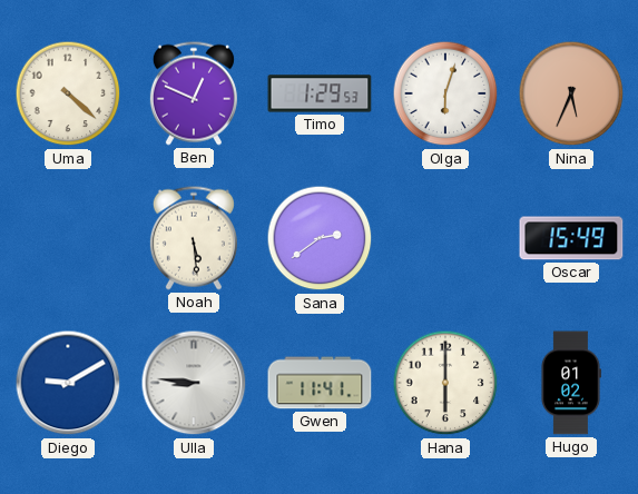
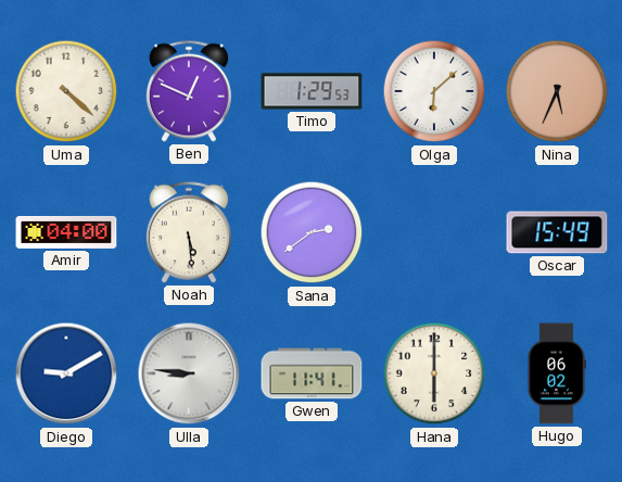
Olga: 6:03 -> 6:08 (434, 91)
Amir: none -> 04:00 (66, 232)
Hugo: 01:02 -> 06:02 (556, 373)
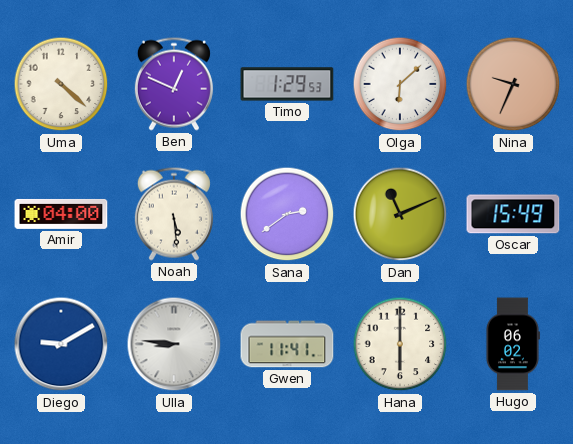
Nina: 5:34 -> 9:34 (513, 84)
Dan: none -> 11:11 (400, 214)
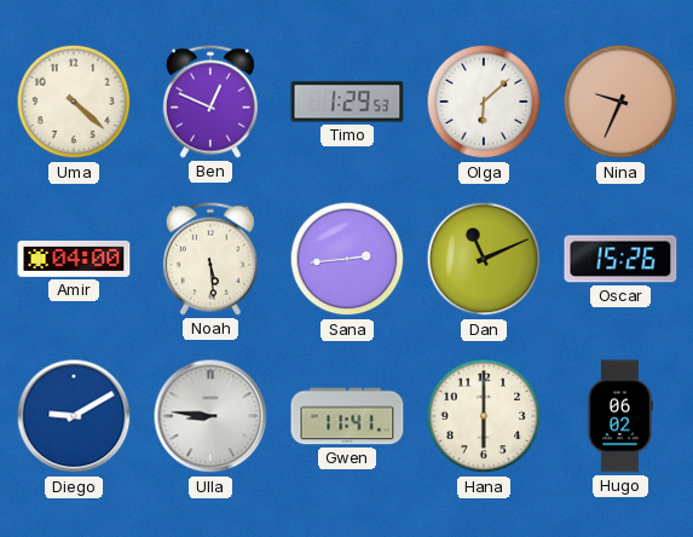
Sana: 2:39 -> 2:44 (347, 259)
Oscar: 15:49 -> 15:26 (620, 259)
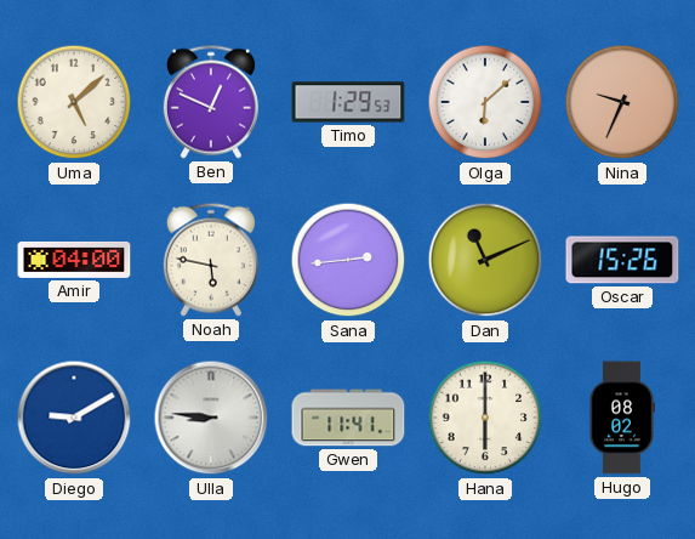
Uma: 4:22 -> 5:08 (74, 102)
Noah: 5:29 -> 5:47 (211, 260)
Hugo: 06:02 -> 08:02 (621, 418)
